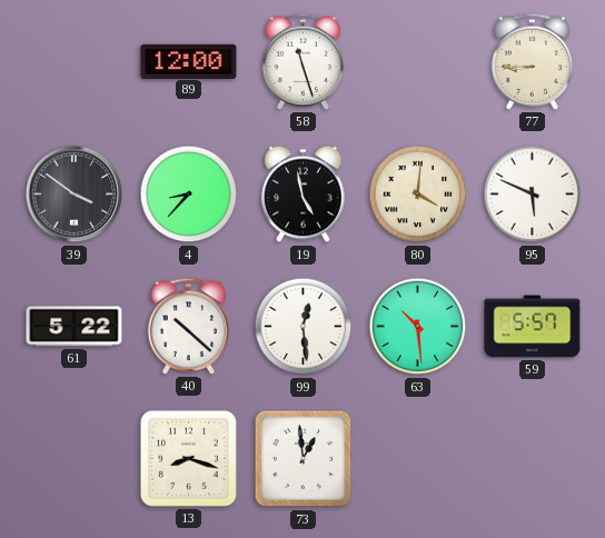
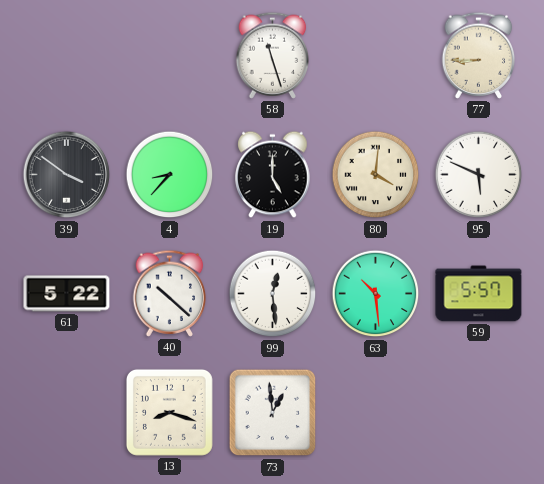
89: 12:00 -> none (189, 61)
19: 4:58 -> 5:00 (273, 175)
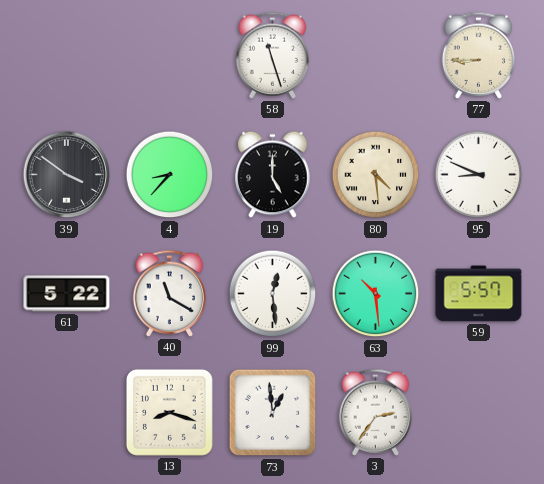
80: 4:01 -> 4:29 (376, 175)
95: 5:49 -> 8:49 (479, 175)
40: 10:22 -> 11:20 (170, 293)
3: none -> 2:36 (376, 412)
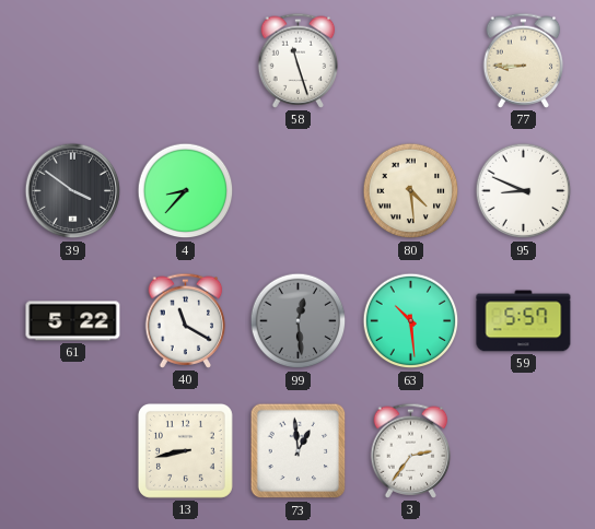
19: 5:00 -> none (273, 175)
99 dial: white -> grey (299, 321)
13: 8:18 -> 8:43 (185, 450)
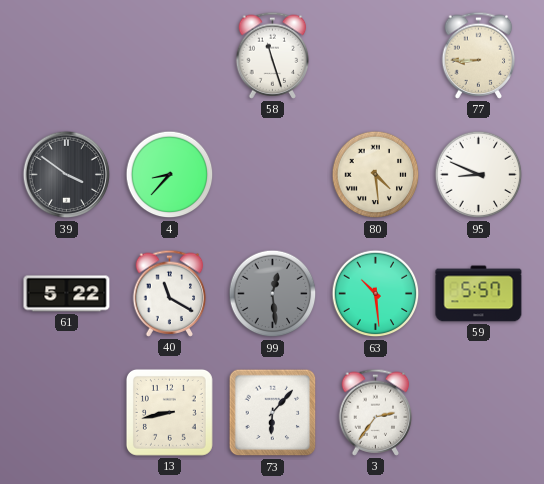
73: 12:59 -> 6:07 (273, 413)
